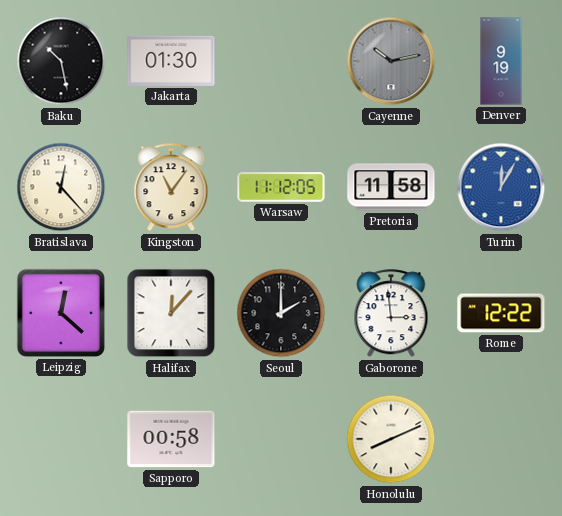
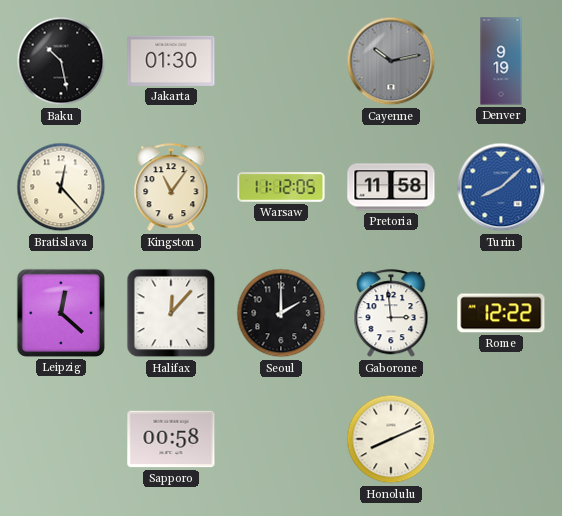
Turin: 12:05 -> 8:08 (501, 187)
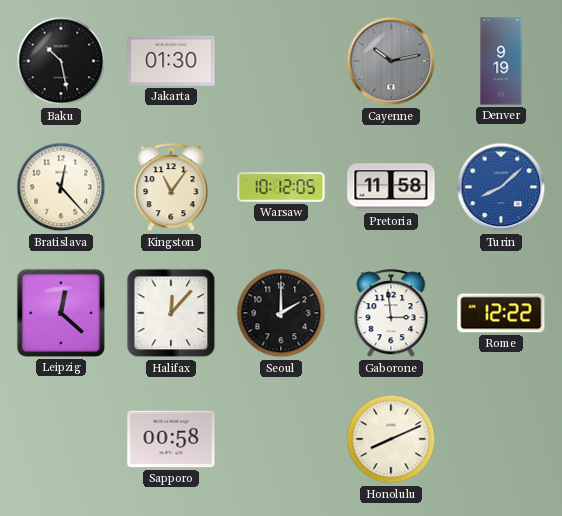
Warsaw: 11:12 -> 10:12 (281, 187)
